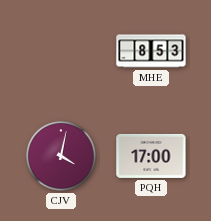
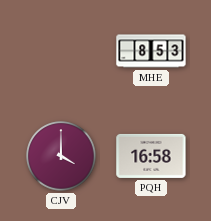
CJV: 4:02 -> 4:00 (61, 156)
PQH: 17:00 -> 16:58 (151, 156)
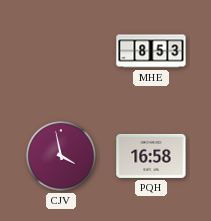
CJV: 4:00 -> 3:58 (61, 156)
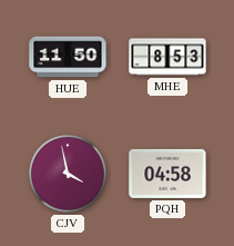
HUE: none -> 11:50 (68, 57)
PQH: 16:58 -> 04:58 (167, 174)
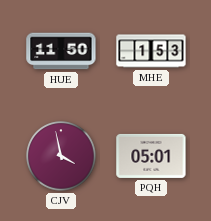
MHE: 8:53 -> 1:53 (151, 51)
PQH: 04:58 -> 05:01 (151, 156)
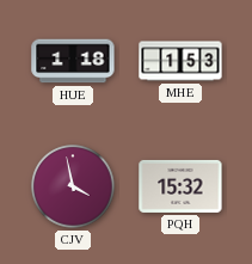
HUE: 11:50 -> 1:18 (73, 61)
PQH: 05:01 -> 15:32 (180, 186)
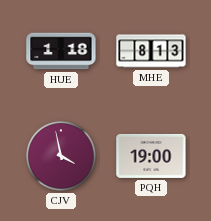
MHE: 1:53 -> 8:13 (151, 51)
PQH: 15:32 -> 19:00 (151, 156)
